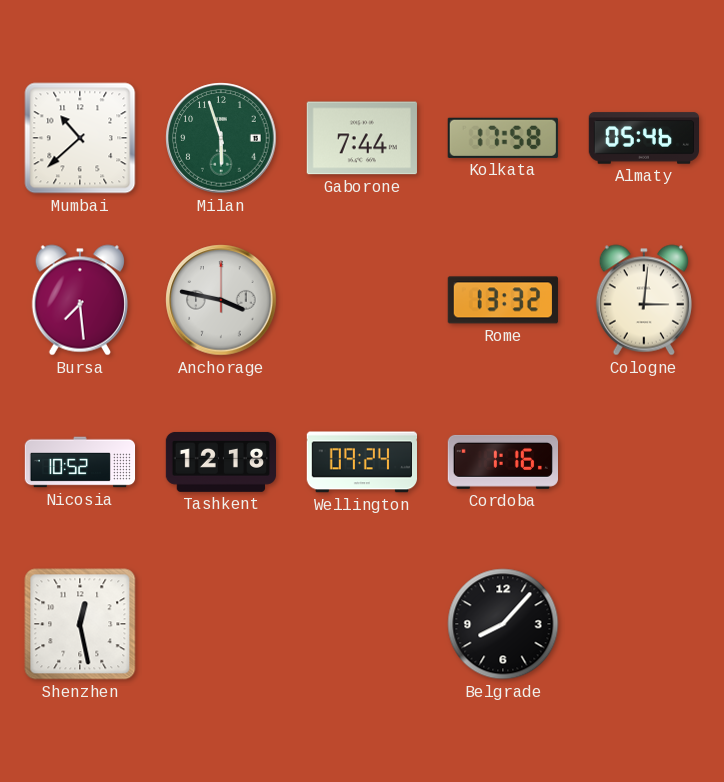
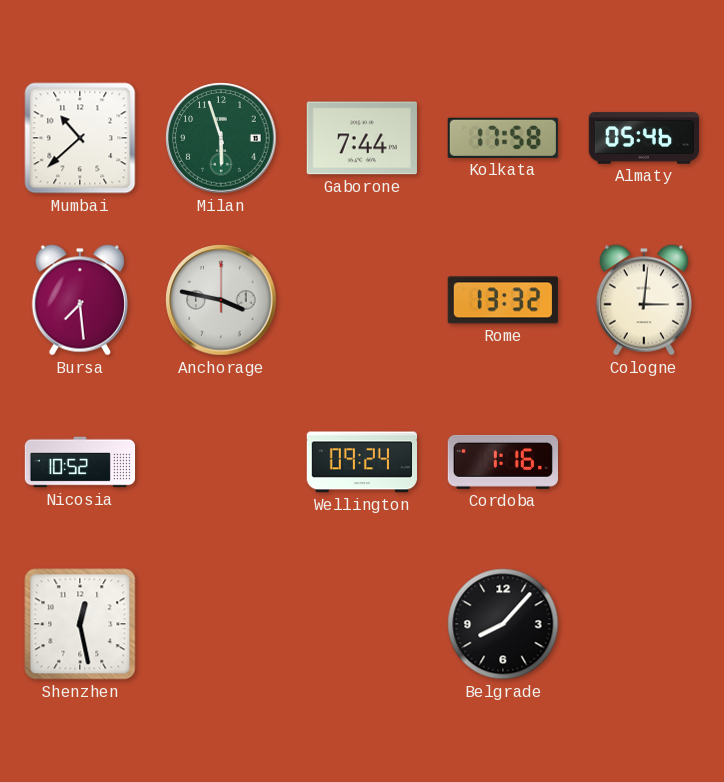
Tashkent: 12:18 -> none (221, 462)
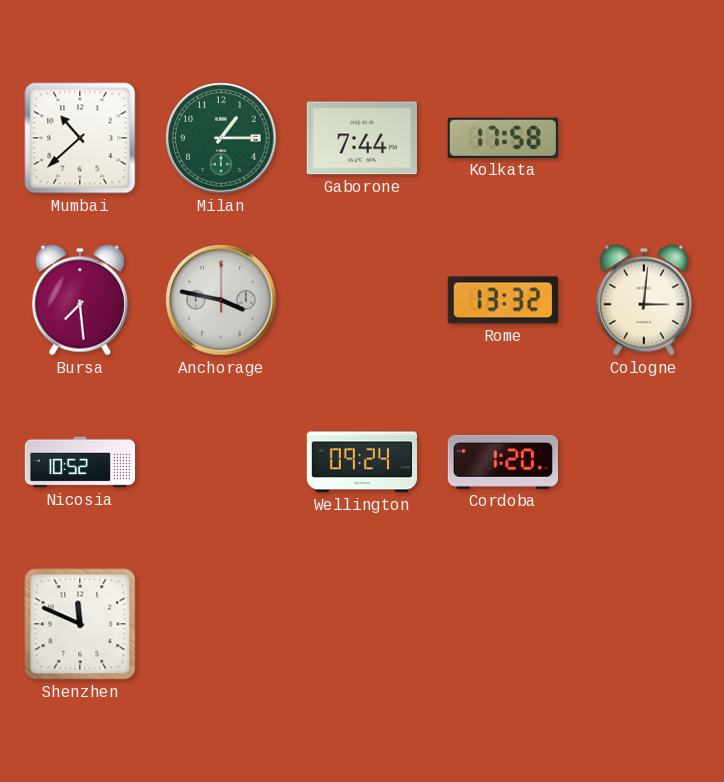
Milan: 5:57 -> 1:15 (221, 138)
Almaty: 05:46 -> none (643, 138)
Cordoba: 1:16 -> 1:20 (502, 462)
Shenzhen: 12:28 -> 11:49 (80, 624)
Belgrade: 8:07 -> none (503, 624)
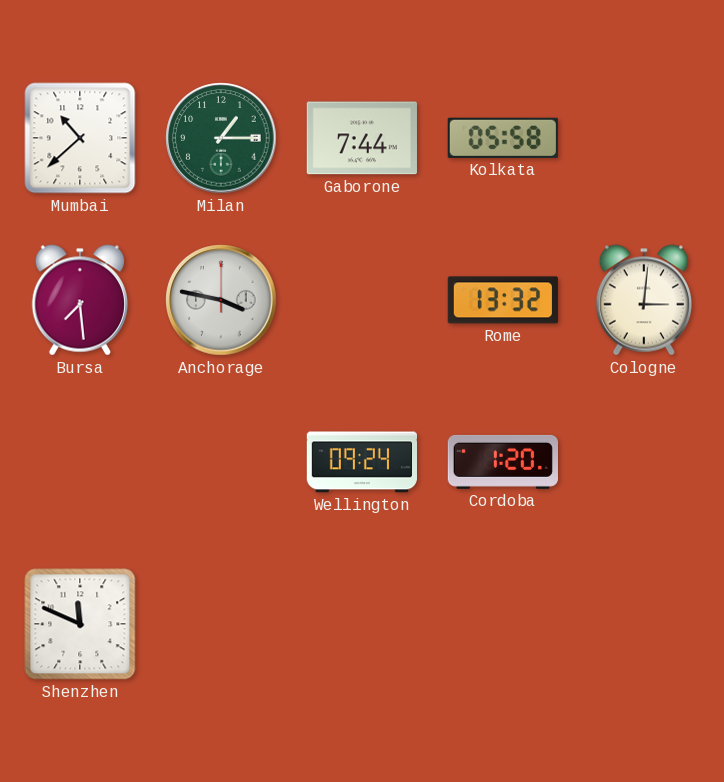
Kolkata: 17:58 -> 05:58 (503, 138)
Nicosia: 10:52 -> none (80, 462)
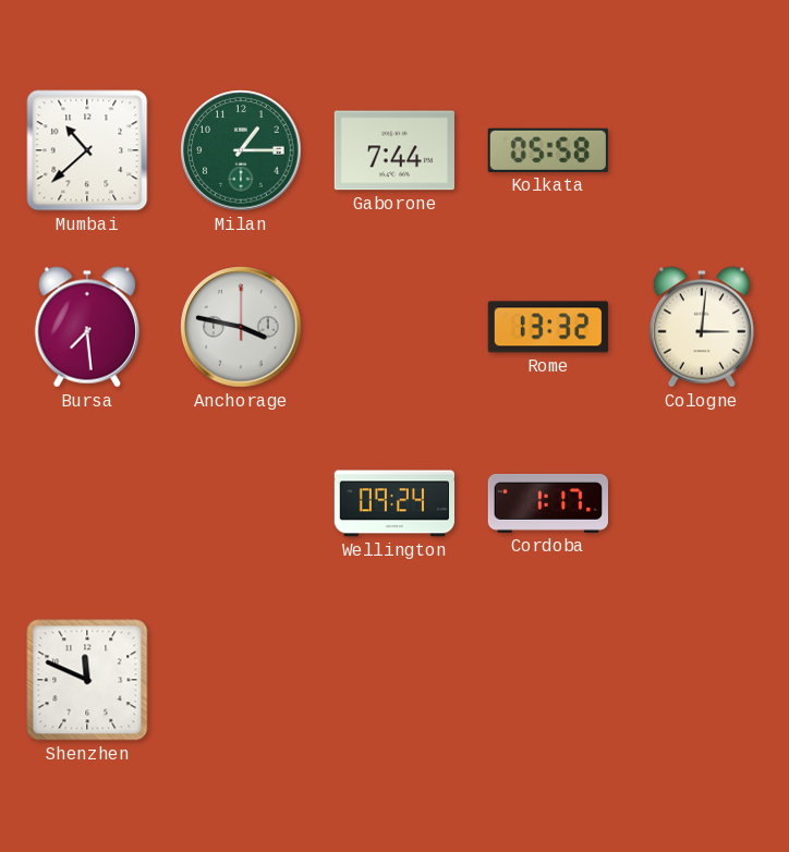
Cordoba: 1:20 -> 1:17 (547, 503)
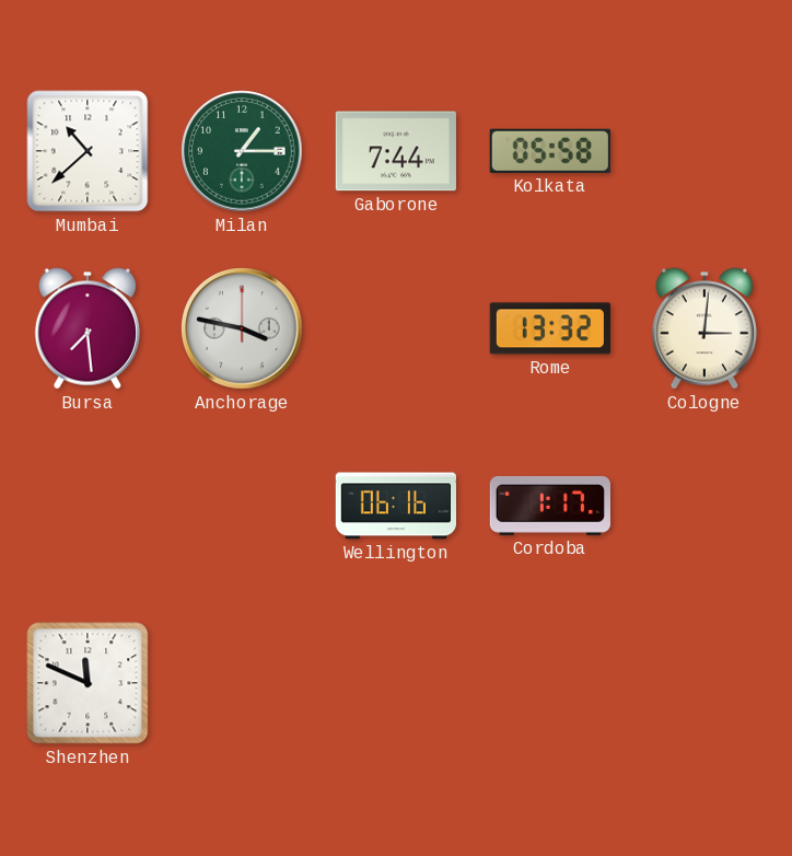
Wellington: 09:24 -> 06:16 (395, 506)
